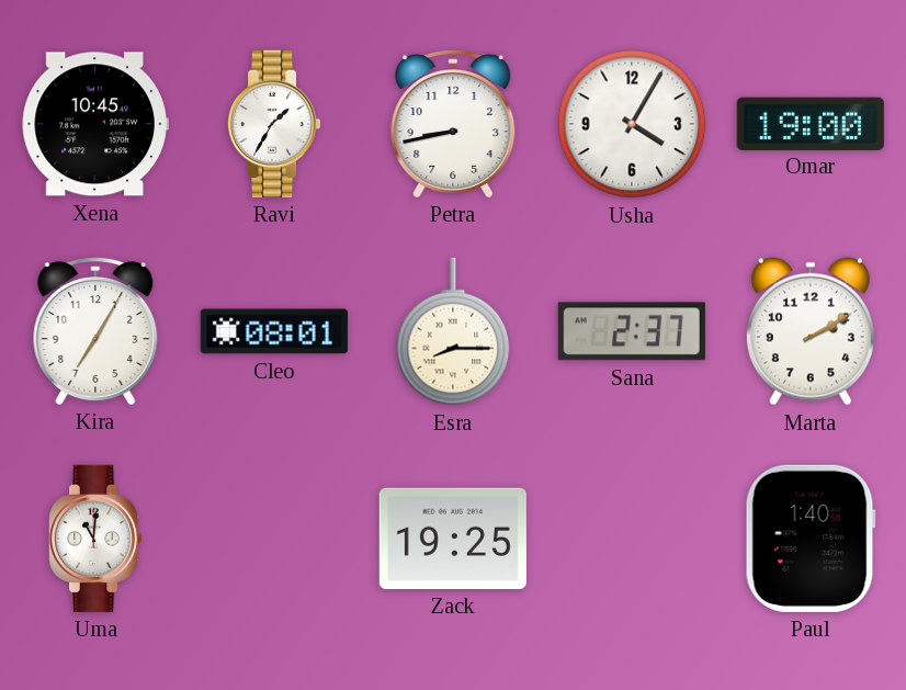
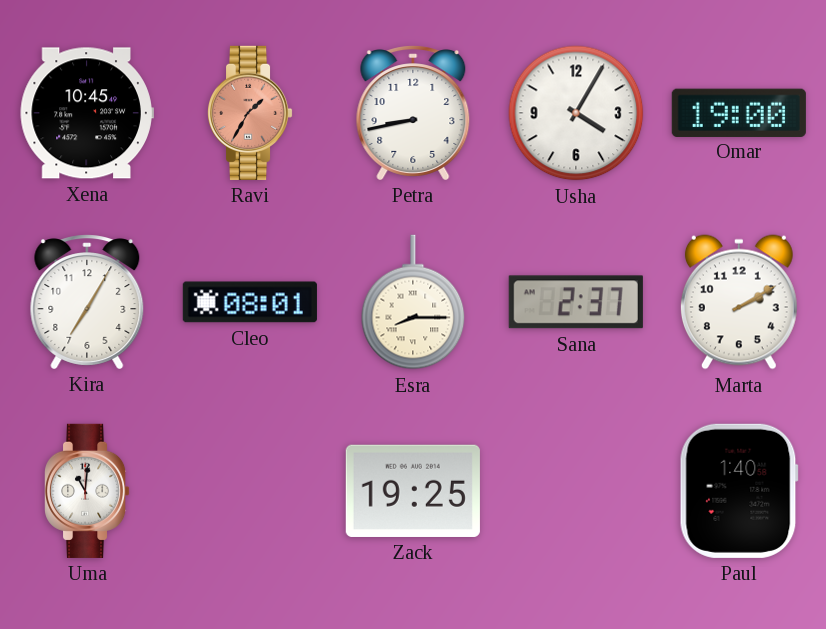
Ravi dial: white -> salmon (251, 113)
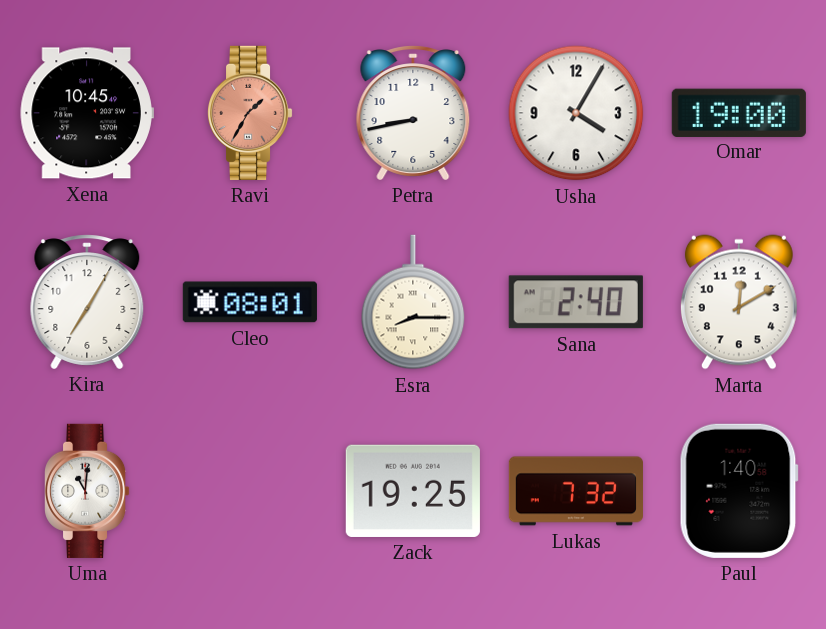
Sana: 2:37 -> 2:40 (576, 302)
Marta: 2:10 -> 12:10 (739, 302)
Lukas: none -> 7:32 (576, 491)
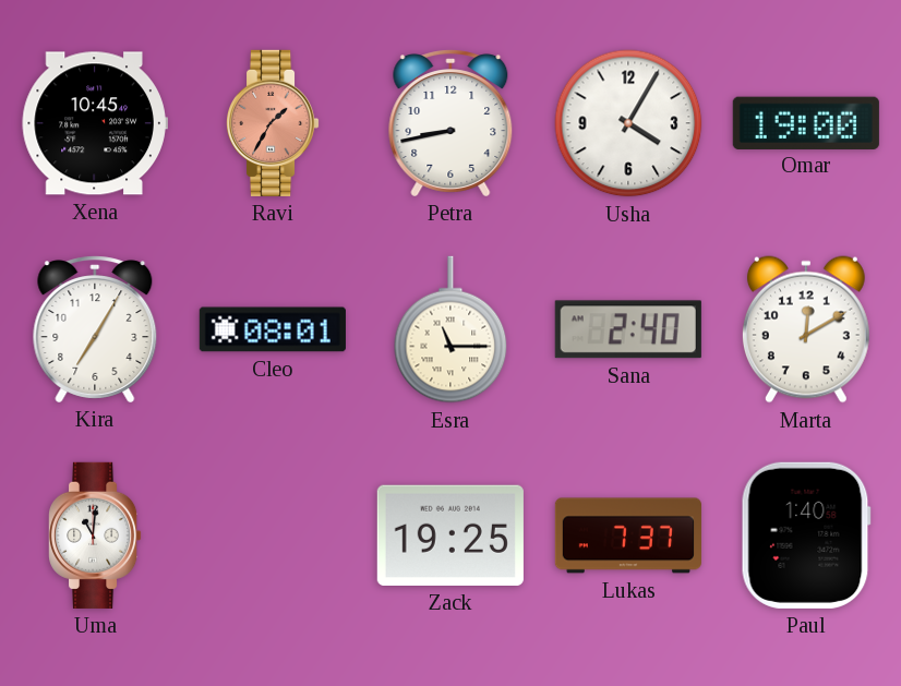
Esra: 8:15 -> 11:15 (450, 329)
Lukas: 7:32 -> 7:37 (628, 535)
